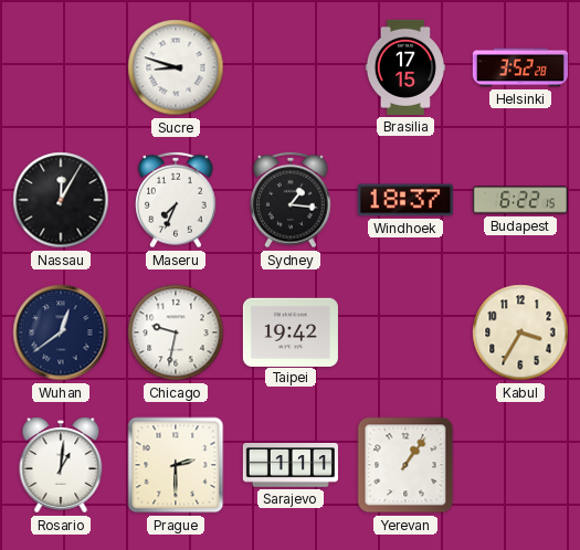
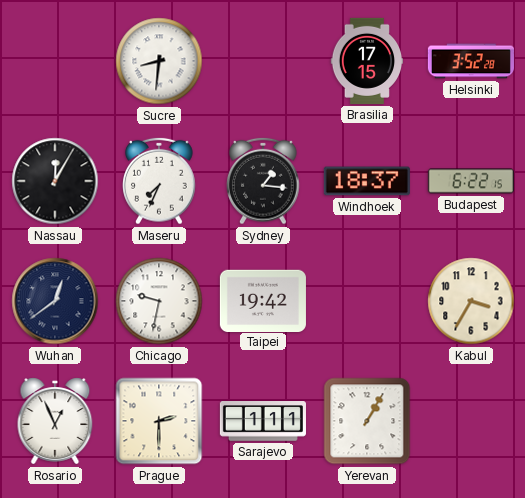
Sucre: 8:48 -> 8:31 (159, 61)
Rosario: 1:01 -> 12:56 (55, 421)
Yerevan: 1:06 -> 1:05 (367, 421)
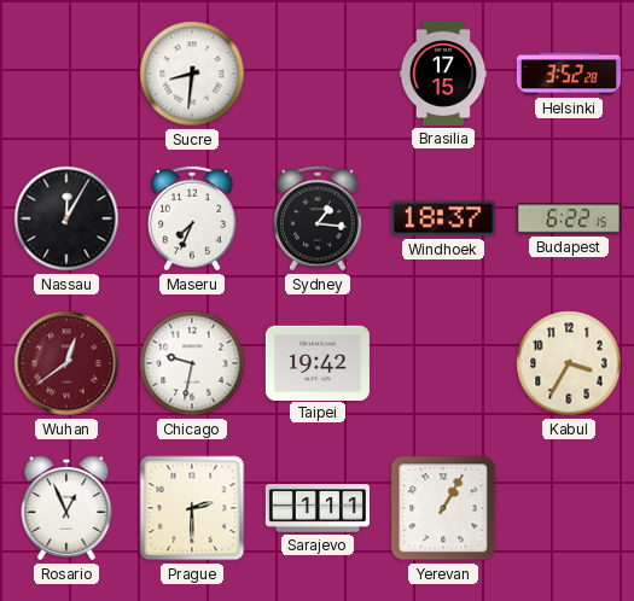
Wuhan dial: navy -> burgundy (66, 363)
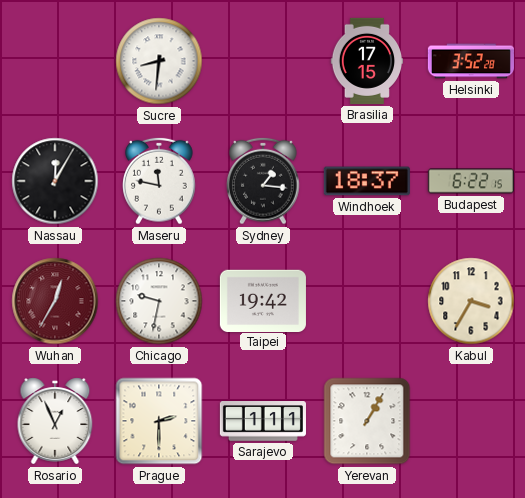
Maseru: 7:34 -> 11:47 (159, 181)
Wuhan: 12:39 -> 12:35 (55, 301)
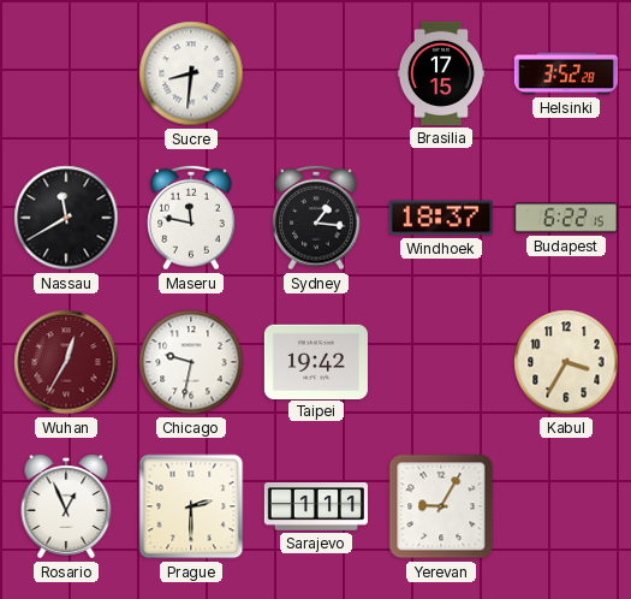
Nassau: 12:05 -> 11:40 (66, 218)
Yerevan: 1:05 -> 9:05 (441, 506)
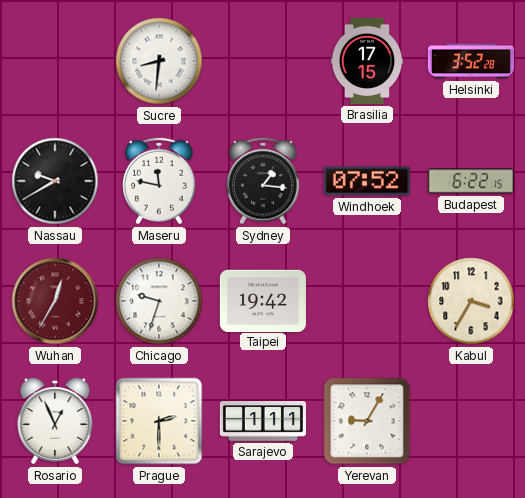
Nassau: 11:40 -> 9:40 (55, 181)
Windhoek: 18:37 -> 07:52 (367, 181)
Chicago: 9:32 -> 9:33 (159, 301)
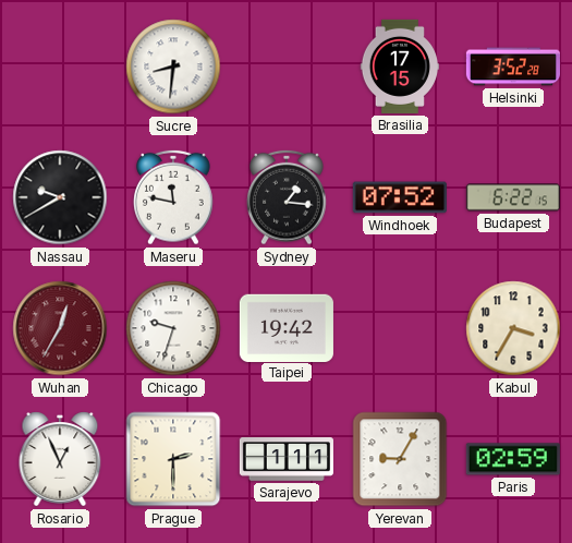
Paris: none -> 02:59 (513, 459)
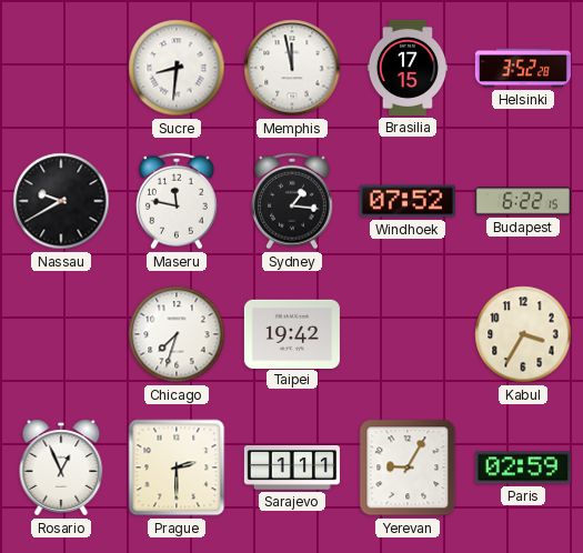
Memphis: none -> 11:58 (292, 68)
Wuhan: 12:35 -> none (60, 328)
Chicago: 9:33 -> 7:33 (177, 334)
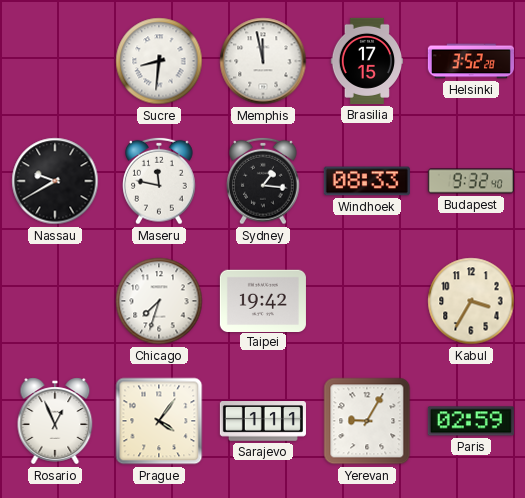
Windhoek: 07:52 -> 08:33 (367, 181)
Budapest: 6:22 -> 9:32 (471, 181)
Prague: 2:30 -> 4:06 (159, 421)
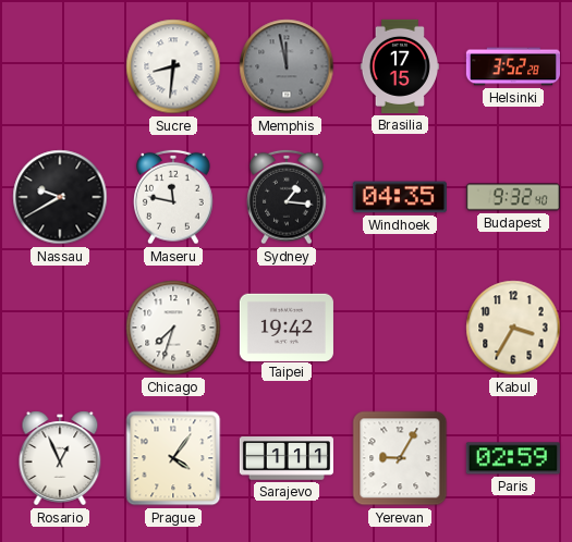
Memphis dial: white -> grey (287, 66)
Windhoek: 08:33 -> 04:35 (400, 197)
